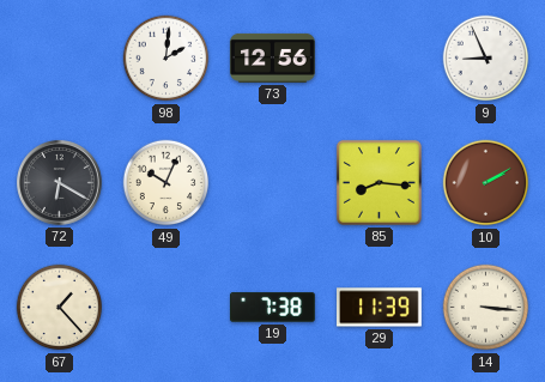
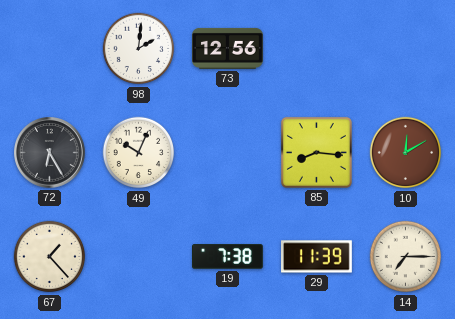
9: 8:56 -> none (486, 59)
72: 6:20 -> 6:25 (50, 153)
10: 2:10 -> 12:10 (406, 153)
14: 3:16 -> 7:15 (406, 257)
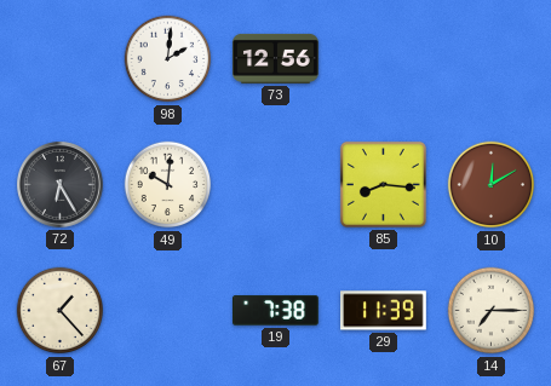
49: 10:04 -> 10:01 (168, 185)
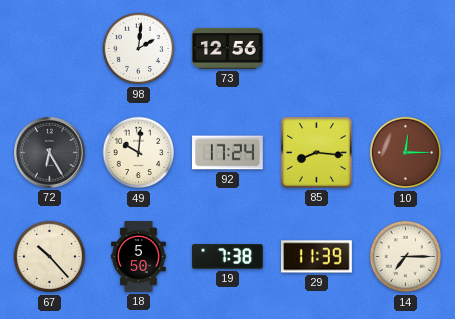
92: none -> 17:24 (228, 153)
10: 12:10 -> 12:15 (406, 153)
67: 1:23 -> 10:23 (50, 257)
18: none -> 5:50 (139, 257)
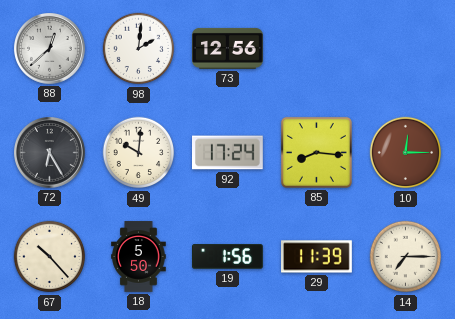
88: none -> 12:38 (50, 49)
19: 7:38 -> 1:56 (228, 257)
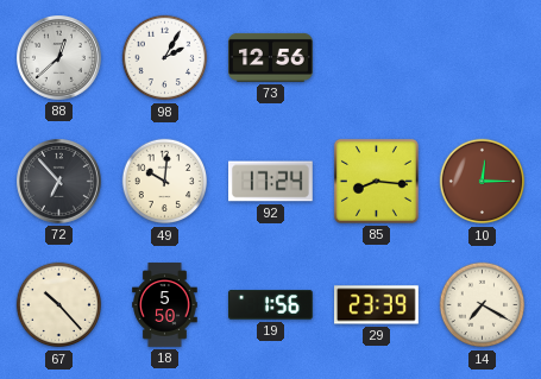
98: 2:01 -> 2:05 (165, 58)
72: 6:25 -> 6:53 (59, 182)
29: 11:39 -> 23:39 (377, 305)
14: 7:15 -> 7:20 (483, 305)
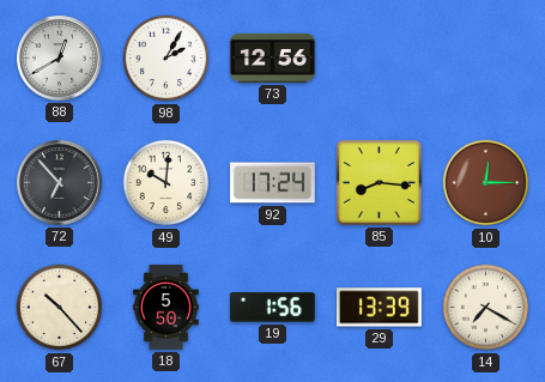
88: 12:38 -> 12:40 (60, 59)
29: 23:39 -> 13:39 (380, 308)
